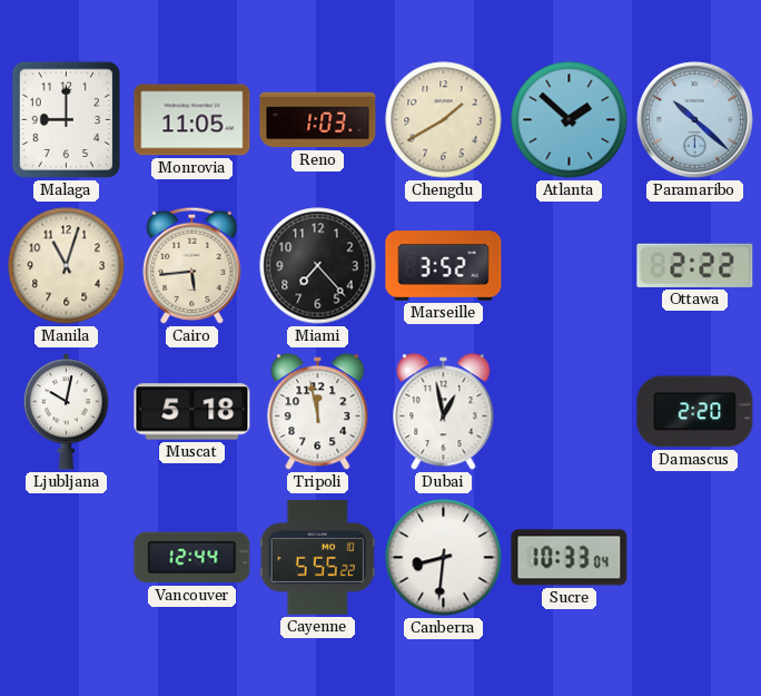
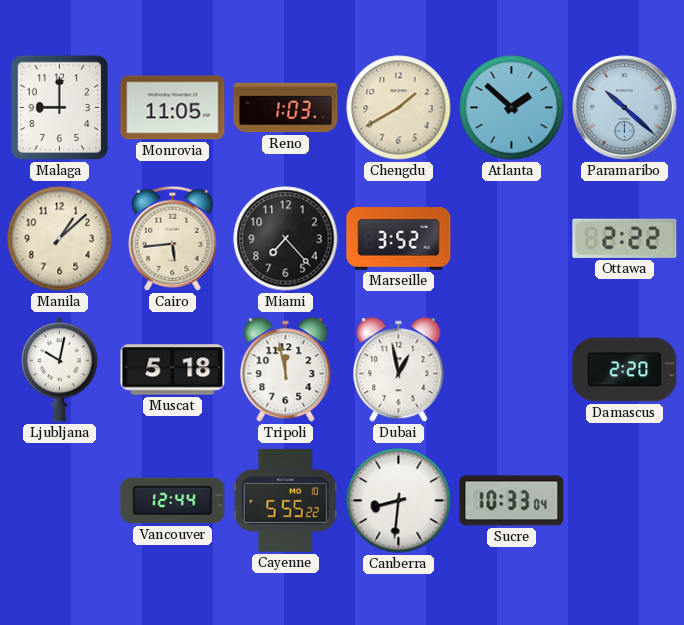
Manila: 11:03 -> 1:08 (60, 239)
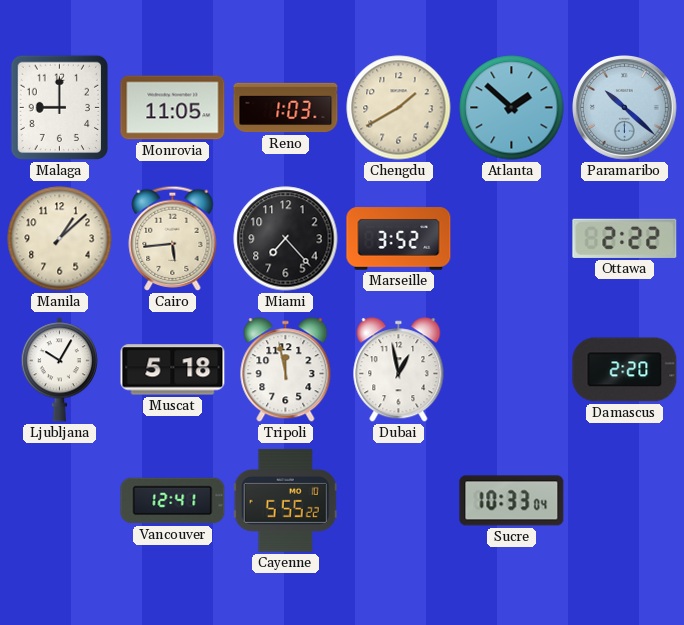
Ljubljana: 10:02 -> 10:05 (59, 370)
Vancouver: 12:44 -> 12:41 (173, 501)
Canberra: 8:31 -> none (399, 501)
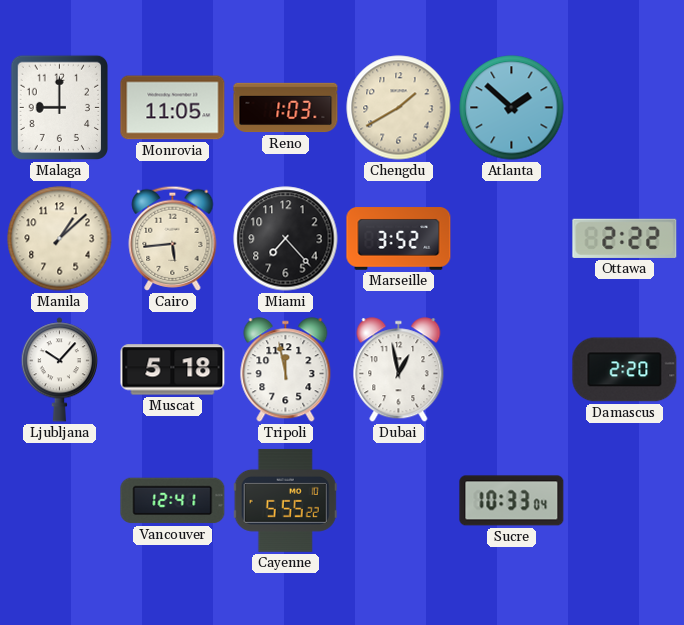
Paramaribo: 10:22 -> none (625, 108)
Ljubljana: 10:05 -> 10:07 (59, 370)
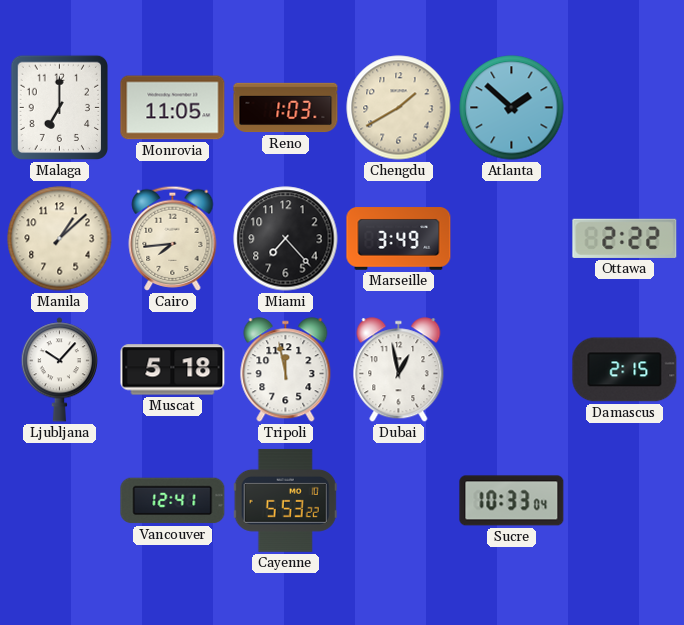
Malaga: 9:00 -> 7:00 (59, 108)
Cairo: 5:44 -> 7:44 (173, 238)
Marseille: 3:52 -> 3:49 (399, 239)
Damascus: 2:20 -> 2:15 (625, 370)
Cayenne: 5:55 -> 5:53 (285, 500)
